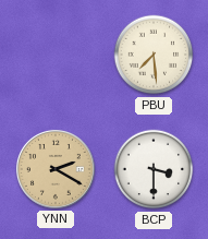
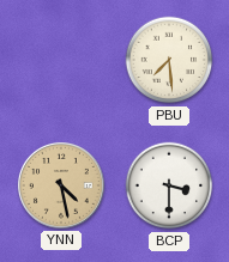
YNN: 2:20 -> 4:28 (61, 185)
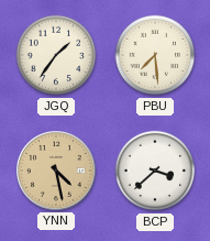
JGQ: none -> 1:36 (56, 55)
BCP: 3:30 -> 3:38 (155, 171)
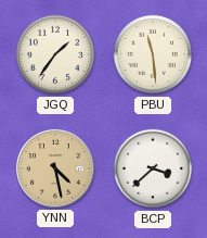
PBU: 7:29 -> 11:29 (153, 54)
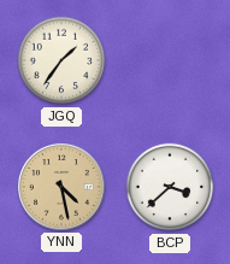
PBU: 11:29 -> none (153, 54)
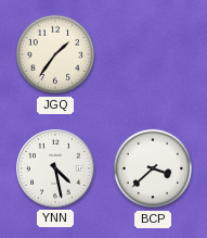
YNN dial: champagne -> white (55, 168)
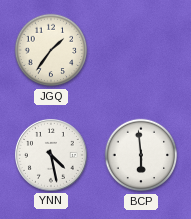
BCP: 3:38 -> 5:59 (141, 155)
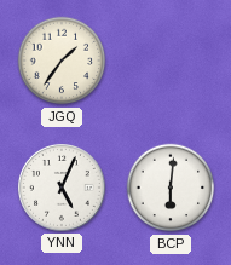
YNN: 4:28 -> 5:04 (62, 188)
BCP: 5:59 -> 6:01 (171, 188)
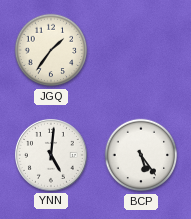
YNN: 5:04 -> 5:01 (51, 155)
BCP: 6:01 -> 5:24 (141, 155)
